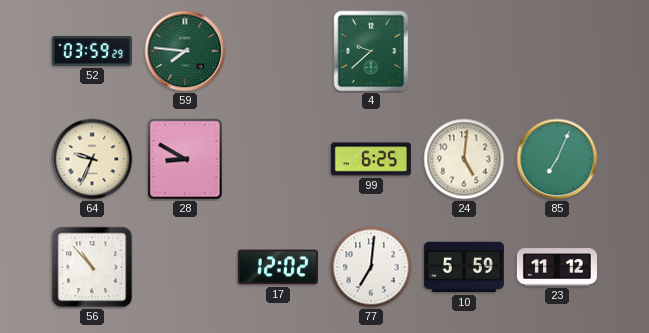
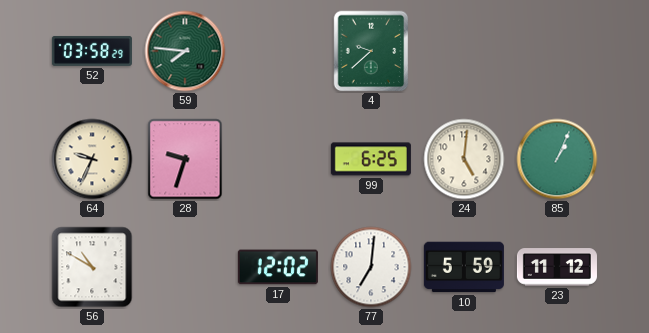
52: 03:59 -> 03:58 (92, 51)
28: 8:50 -> 9:33 (185, 159)
85: 7:04 -> 1:04 (557, 159)
56: 10:53 -> 10:50 (92, 267)
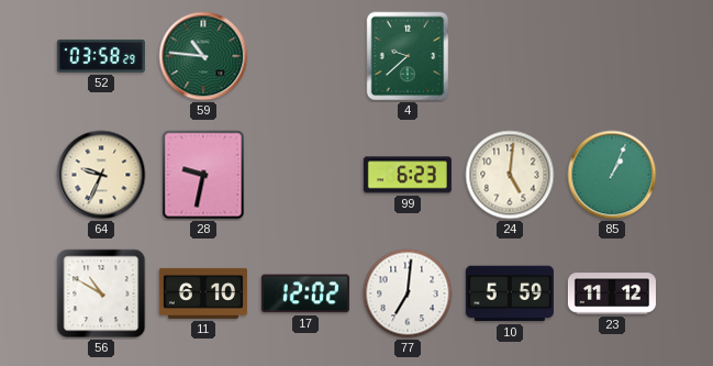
59: 7:46 -> 10:46 (203, 56)
28: 9:33 -> 9:32 (203, 175)
99: 6:25 -> 6:23 (408, 175)
11: none -> 6:10 (203, 293)
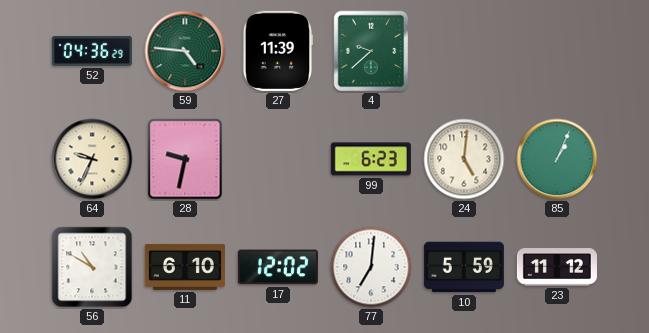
52: 03:58 -> 04:36 (92, 51)
59: 10:46 -> 4:46 (185, 51)
27: none -> 11:39 (277, 51)
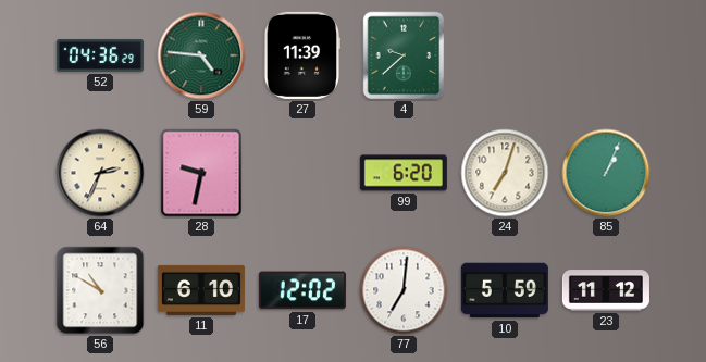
64: 9:34 -> 2:34 (100, 173)
99: 6:23 -> 6:20 (404, 173)
24: 5:01 -> 7:03 (505, 173)
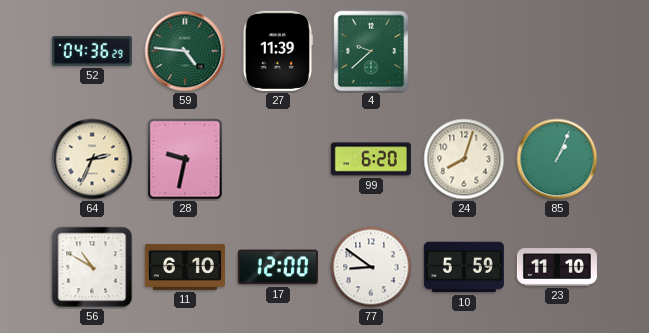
24: 7:03 -> 8:03 (464, 159)
17: 12:02 -> 12:00 (278, 267)
77: 7:01 -> 8:51 (371, 267)
23: 11:12 -> 11:10 (557, 267)
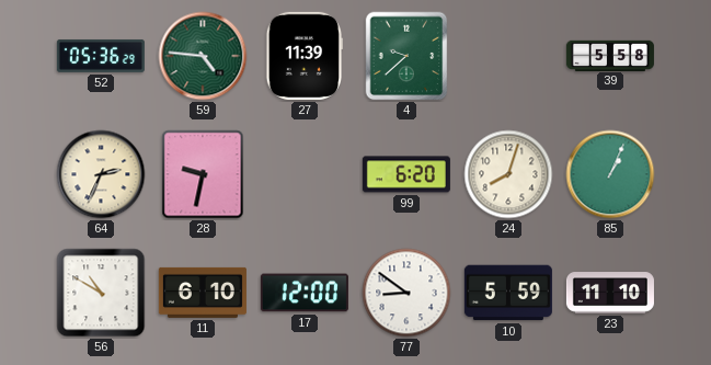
52: 04:36 -> 05:36 (101, 56)
39: none -> 5:58 (610, 55)
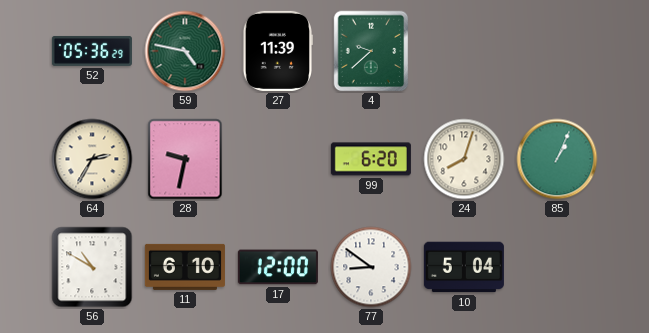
59: 4:46 -> 4:47 (185, 51)
39: 5:58 -> none (610, 55)
64: 2:34 -> 2:35 (92, 159)
10: 5:59 -> 5:04 (464, 267)
23: 11:10 -> none (610, 293)
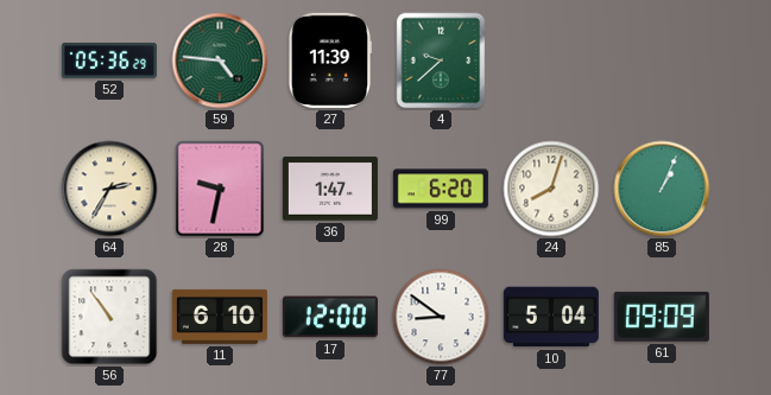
59: 4:47 -> 4:46 (220, 60)
36: none -> 1:47 (330, 189)
56: 10:50 -> 10:54 (109, 317)
61: none -> 09:09 (662, 317)
